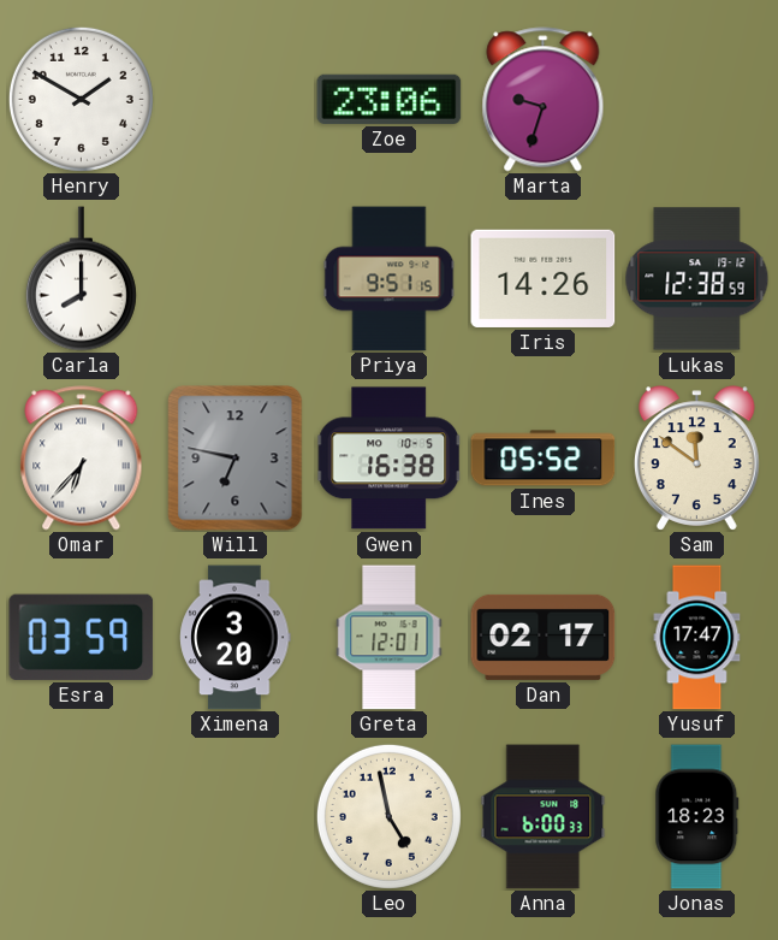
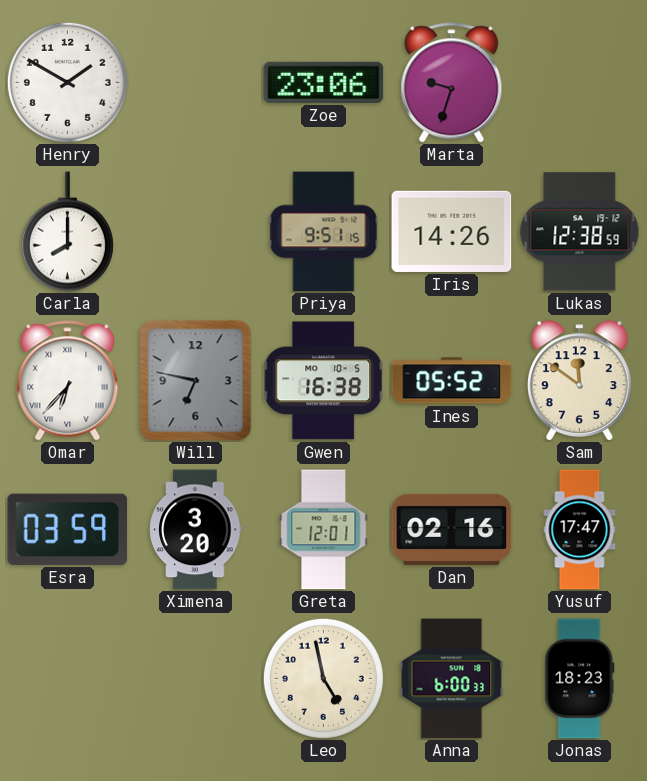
Dan: 02:17 -> 02:16 (452, 529)
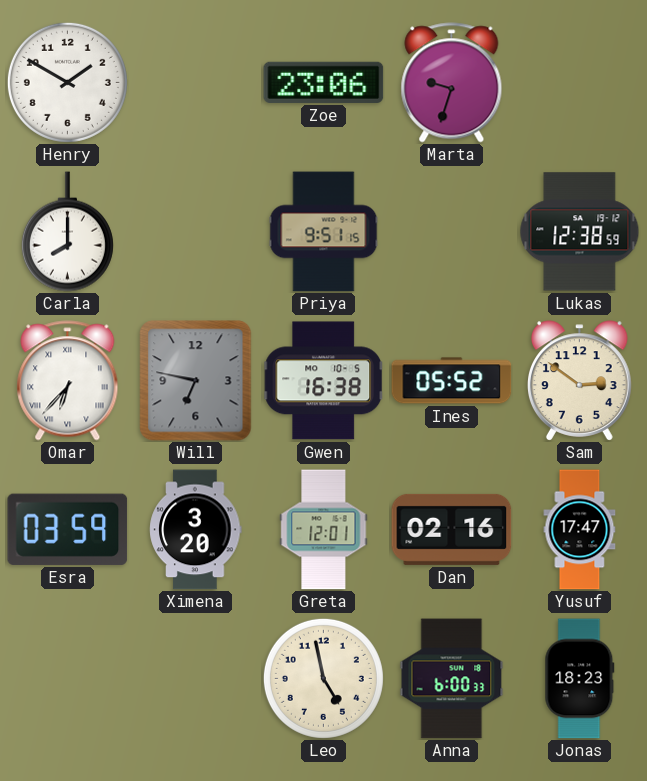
Iris: 14:26 -> none (452, 231)
Sam: 11:51 -> 2:51 (580, 381)
